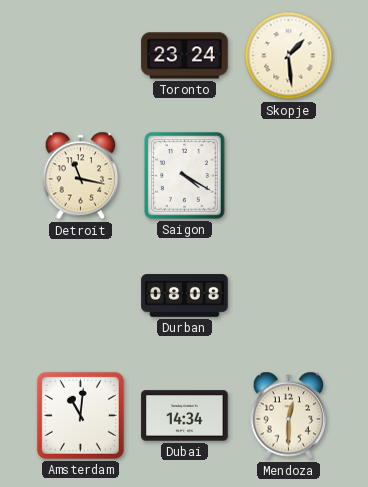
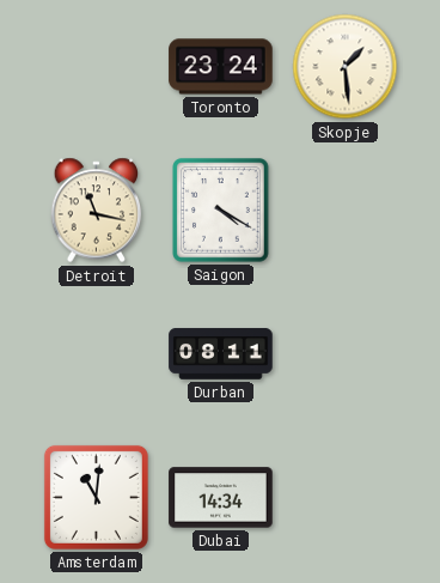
Durban: 08:08 -> 08:11 (221, 354)
Mendoza: 12:30 -> none (289, 416)
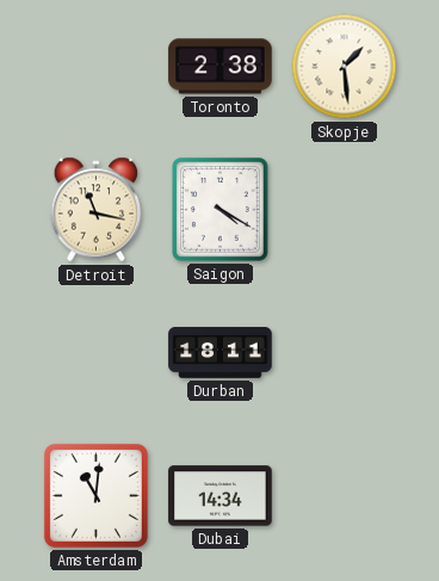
Toronto: 23:24 -> 2:38 (221, 67)
Durban: 08:11 -> 18:11 (221, 353)
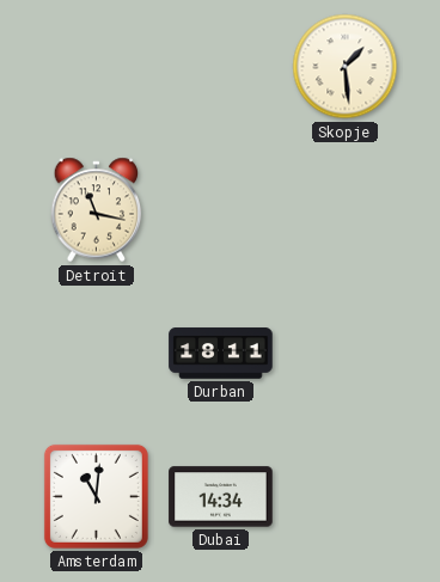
Toronto: 2:38 -> none (221, 67)
Saigon: 4:20 -> none (221, 210)
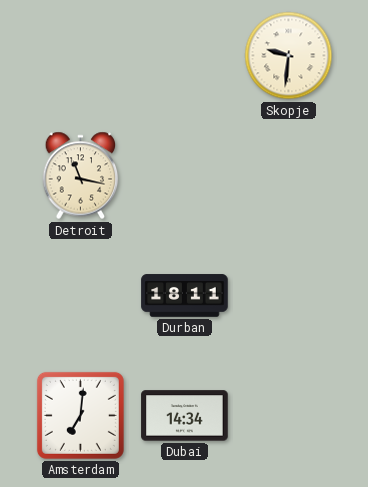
Skopje: 1:29 -> 9:31 (289, 56)
Amsterdam: 11:01 -> 7:01 (80, 415)
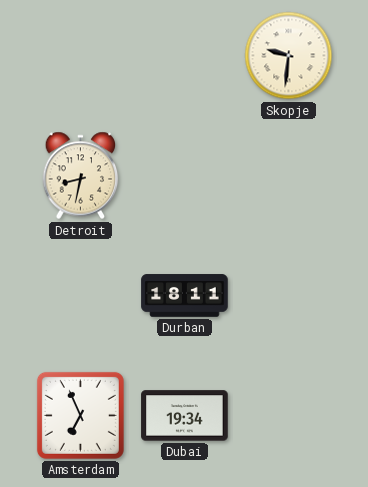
Detroit: 11:17 -> 8:32 (81, 176)
Amsterdam: 7:01 -> 6:56 (80, 415)
Dubai: 14:34 -> 19:34 (185, 416)
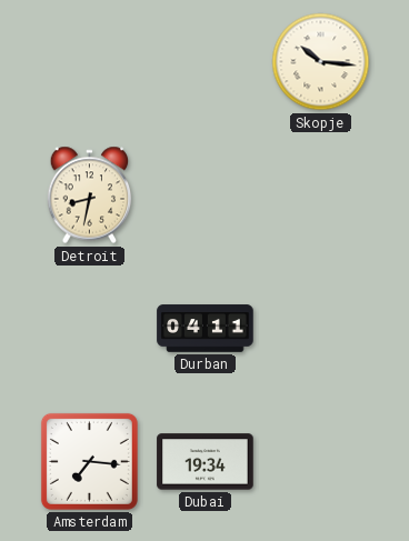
Skopje: 9:31 -> 10:16 (321, 62)
Durban: 18:11 -> 04:11 (206, 329)
Amsterdam: 6:56 -> 7:16 (89, 461)
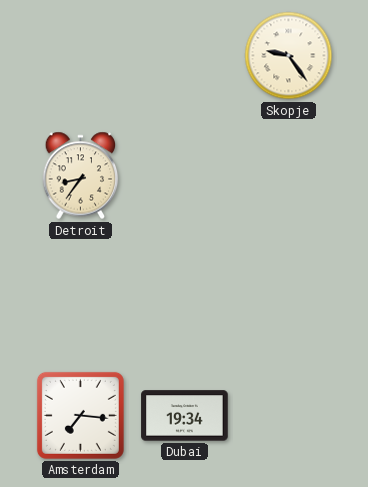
Skopje: 10:16 -> 9:24 (289, 56)
Detroit: 8:32 -> 8:36 (81, 176)
Durban: 04:11 -> none (206, 329)
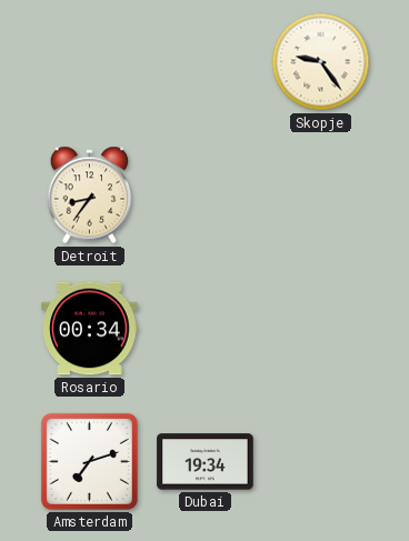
Rosario: none -> 00:34 (90, 329)
Amsterdam: 7:16 -> 7:12 (89, 461)
